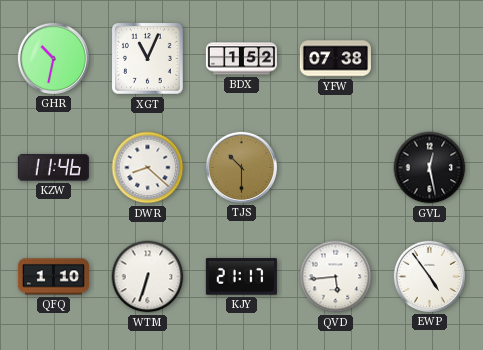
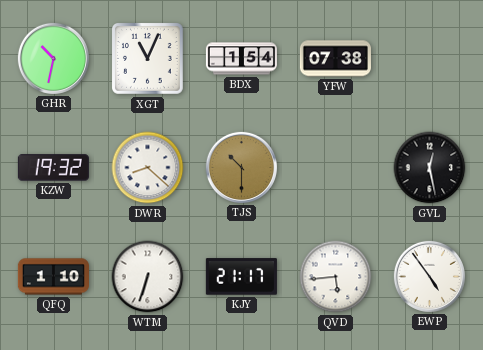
BDX: 1:52 -> 1:54 (241, 59)
KZW: 11:46 -> 19:32 (53, 168)
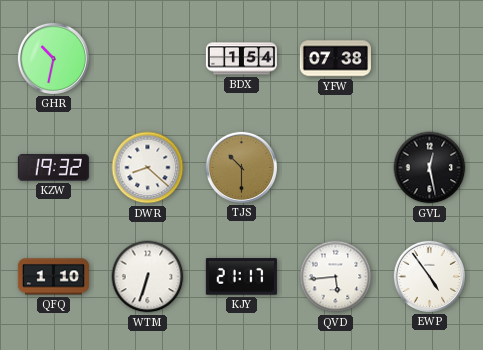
XGT: 11:04 -> none (148, 59)
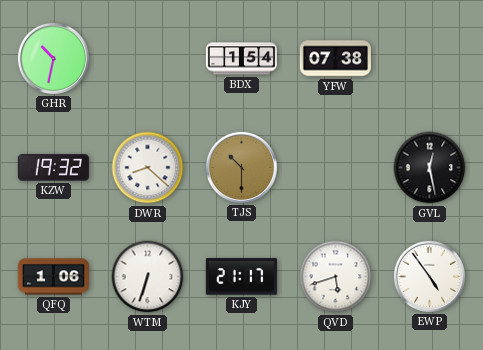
QFQ: 1:10 -> 1:06 (53, 277)
QVD: 5:44 -> 5:42 (336, 277)
